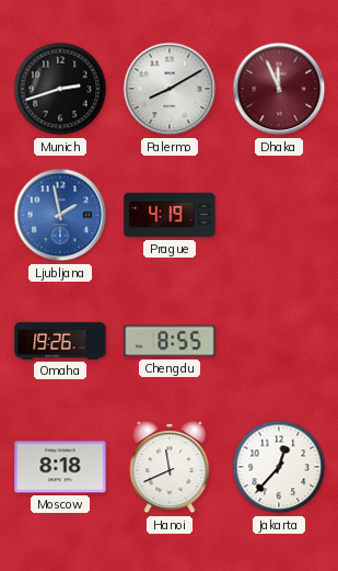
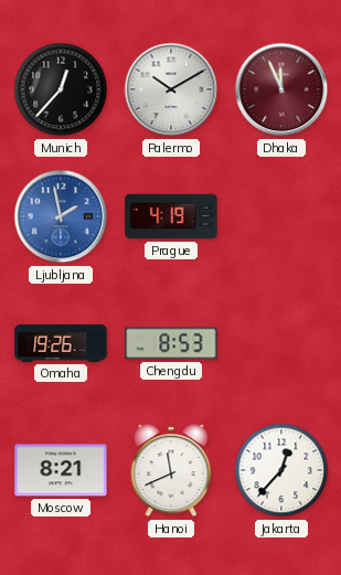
Munich: 2:42 -> 12:37 (61, 89)
Palermo: 8:10 -> 10:10 (171, 89)
Chengdu: 8:55 -> 8:53 (171, 343)
Moscow: 8:18 -> 8:21 (61, 470)
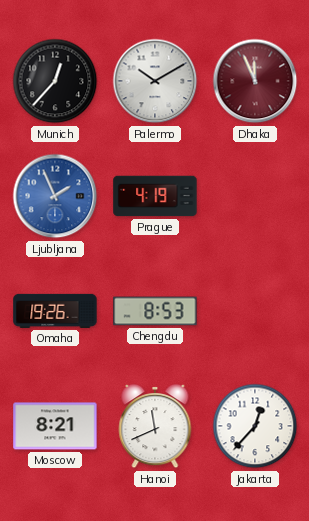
Ljubljana: 1:58 -> 1:56 (55, 196)
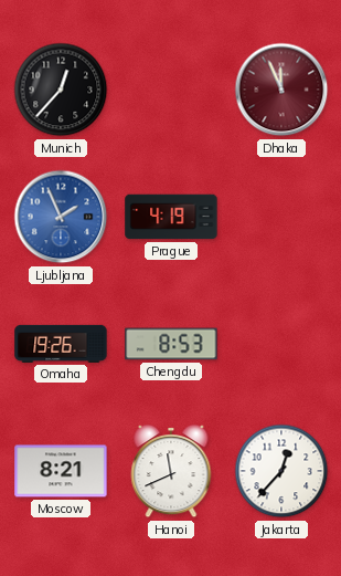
Palermo: 10:10 -> none (155, 81)
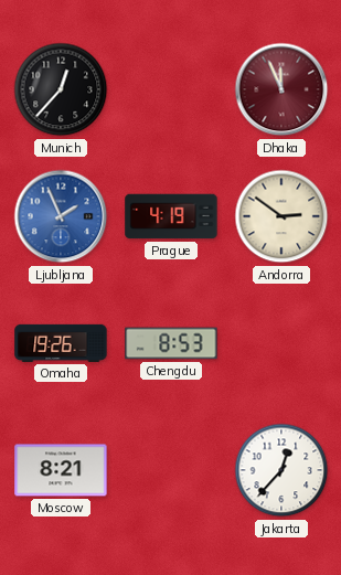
Andorra: none -> 2:51 (281, 216)
Hanoi: 11:41 -> none (171, 471)
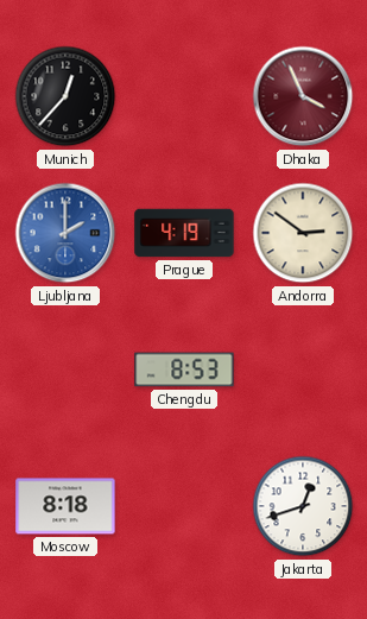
Dhaka: 11:56 -> 3:56 (303, 96)
Ljubljana: 1:56 -> 2:00 (65, 233)
Omaha: 19:26 -> none (61, 343)
Moscow: 8:21 -> 8:18 (65, 506)
Jakarta: 12:37 -> 12:42 (303, 506)
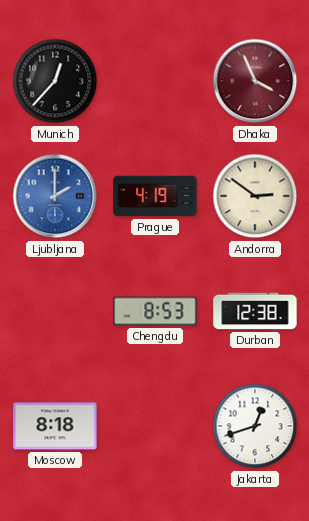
Durban: none -> 12:38 (255, 311)
